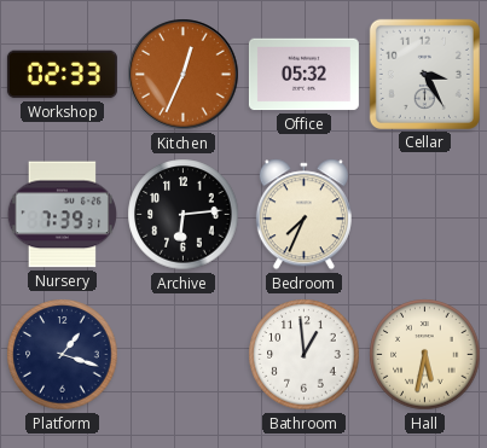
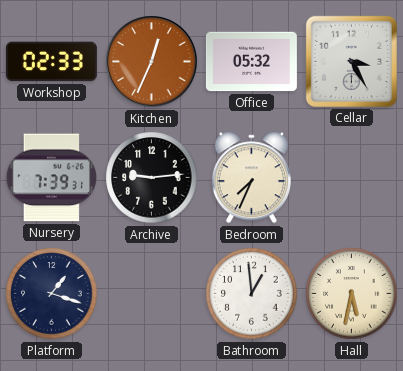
Archive: 6:14 -> 9:14 (152, 178)
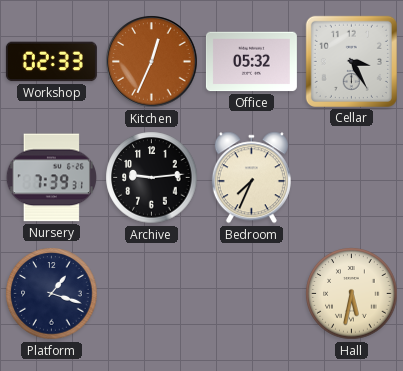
Bathroom: 12:59 -> none (252, 294)
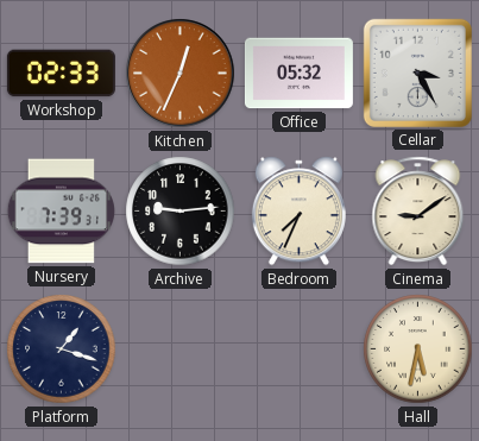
Cinema: none -> 9:09 (418, 212)
